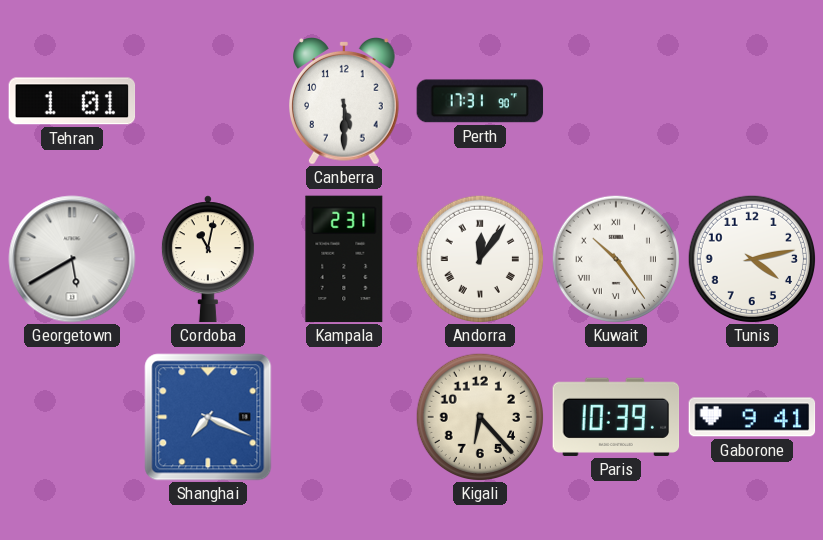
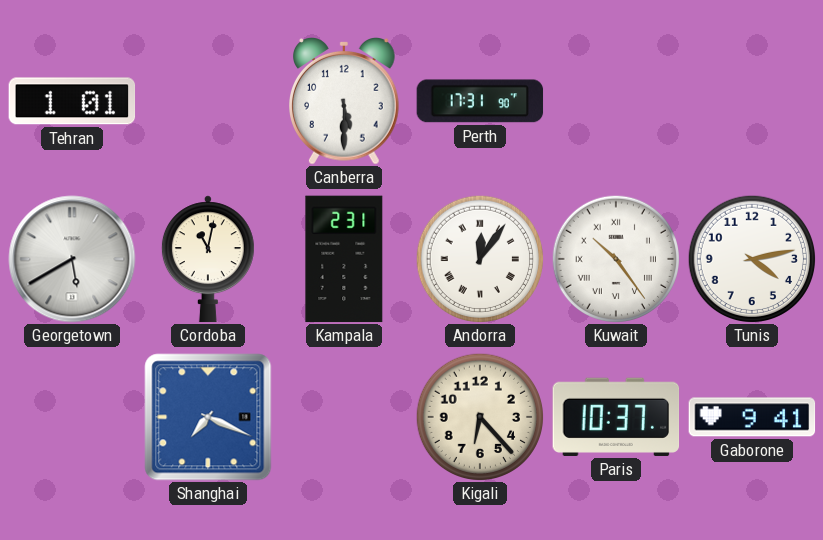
Paris: 10:39 -> 10:37 (616, 417)
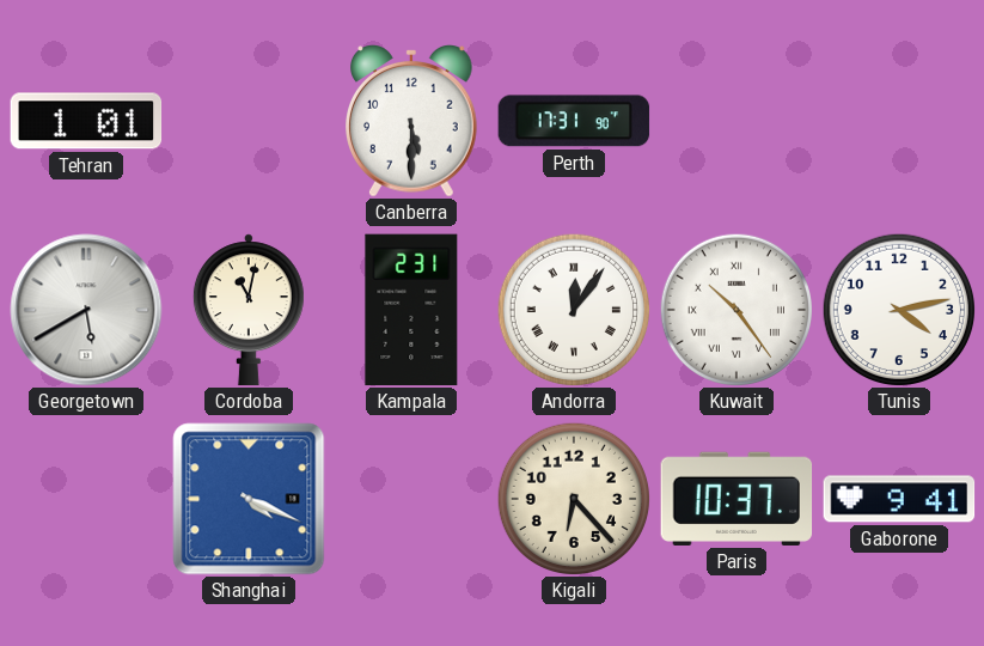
Shanghai: 7:19 -> 4:19 (249, 499)
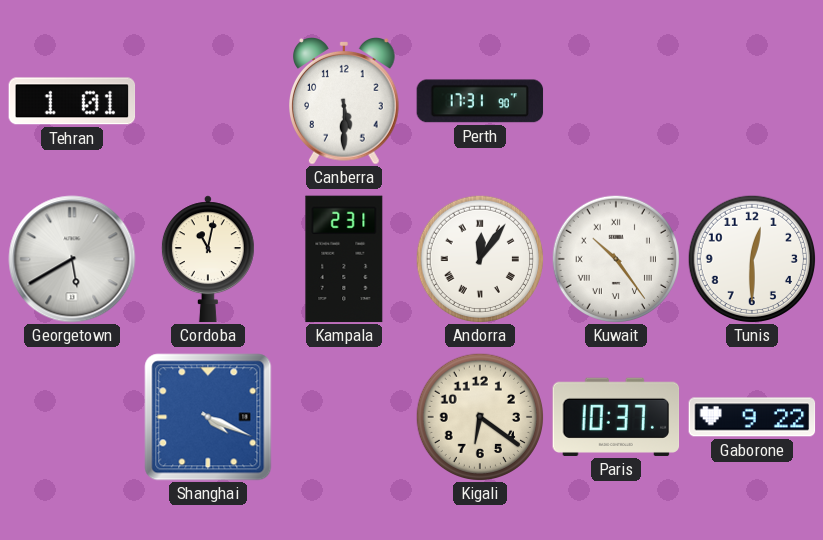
Tunis: 4:13 -> 12:30 (751, 258)
Kigali: 6:23 -> 6:21 (479, 416)
Gaborone: 9:41 -> 9:22 (752, 417)
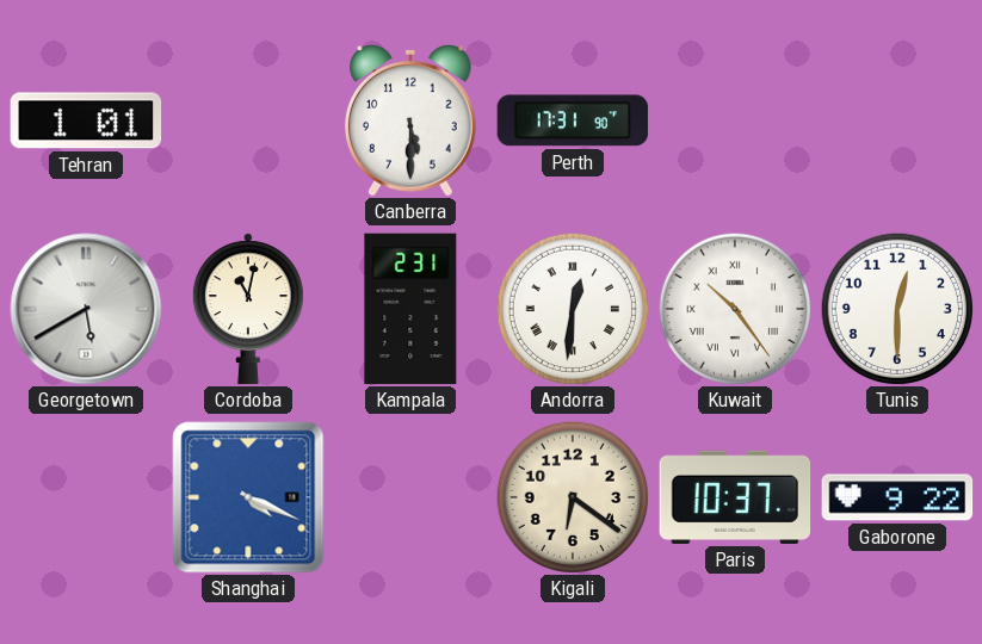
Andorra: 12:06 -> 12:31 (572, 308)
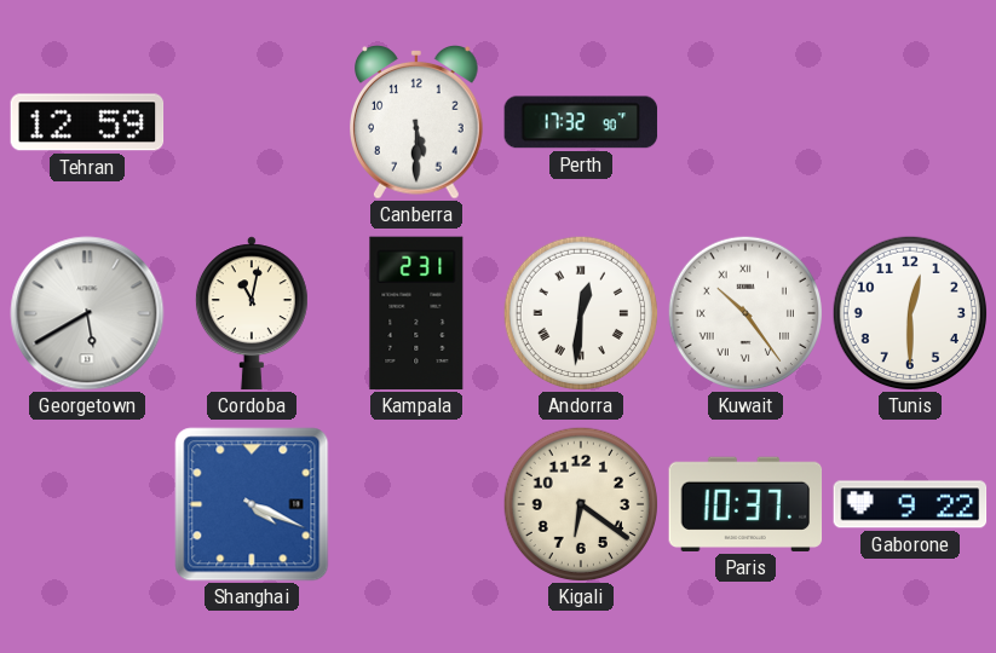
Tehran: 1:01 -> 12:59 (87, 122)
Perth: 17:31 -> 17:32 (581, 122)
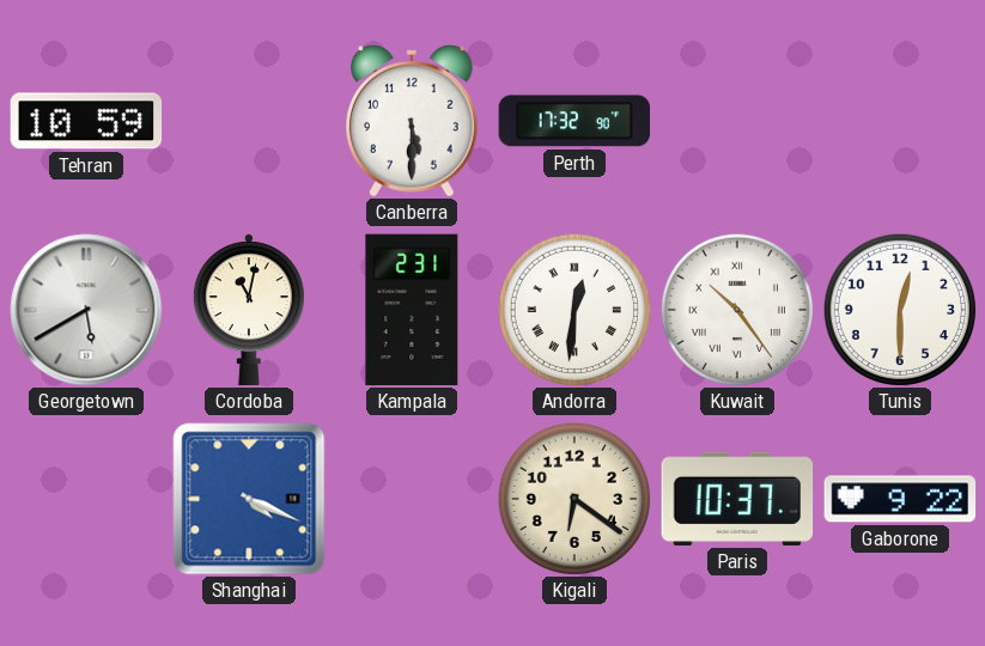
Tehran: 12:59 -> 10:59 (86, 121)
